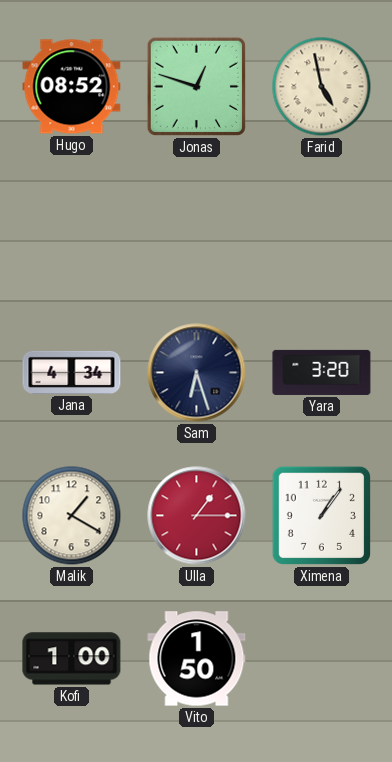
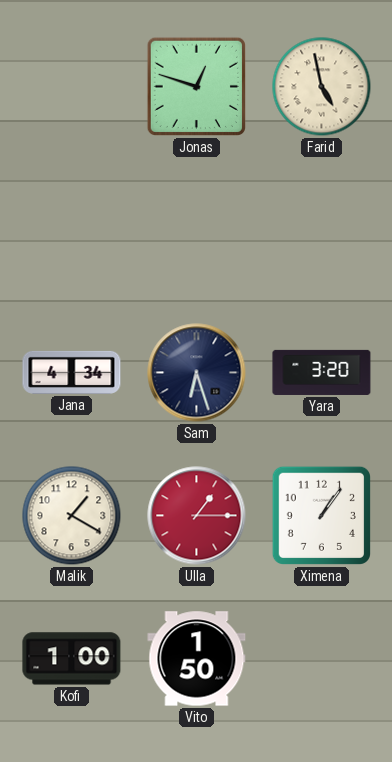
Hugo: 08:52 -> none (72, 87)
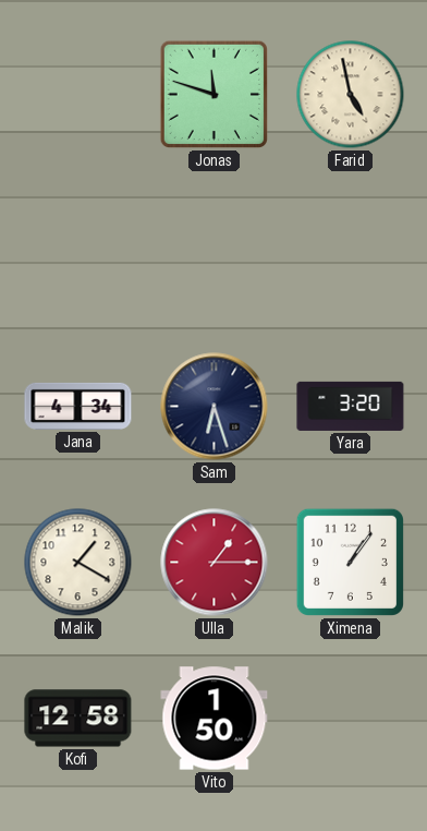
Jonas: 12:48 -> 11:48 (213, 94)
Kofi: 1:00 -> 12:58 (78, 719)
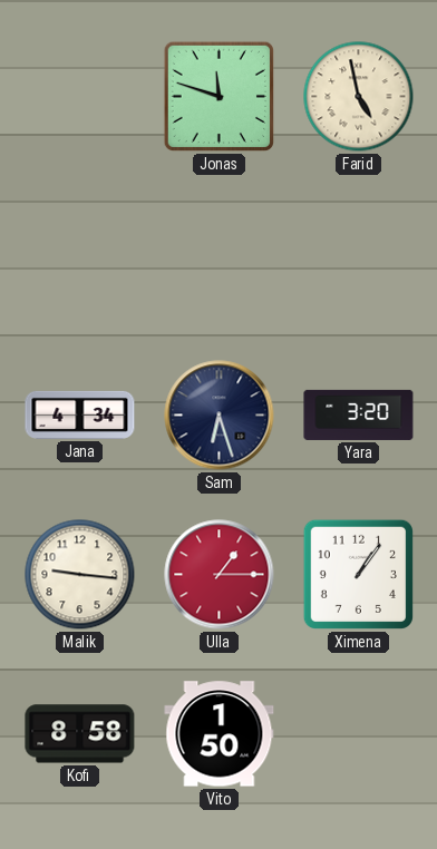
Malik: 1:20 -> 9:16 (80, 575)
Kofi: 12:58 -> 8:58 (80, 734)
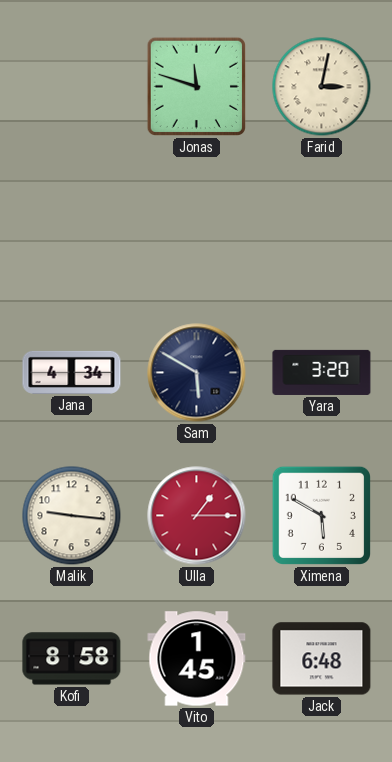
Farid: 4:58 -> 3:02 (322, 87)
Sam: 6:27 -> 5:50 (197, 373)
Ximena: 1:06 -> 5:50 (321, 515)
Vito: 1:50 -> 1:45 (197, 659)
Jack: none -> 6:48 (322, 659)
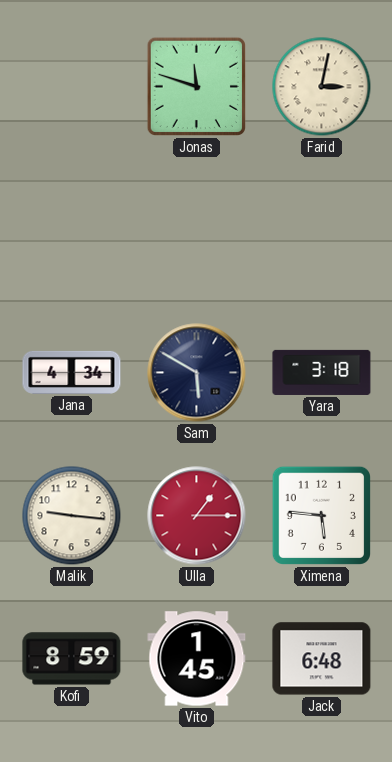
Yara: 3:20 -> 3:18 (322, 372)
Ximena: 5:50 -> 5:46 (321, 515)
Kofi: 8:58 -> 8:59 (72, 659)
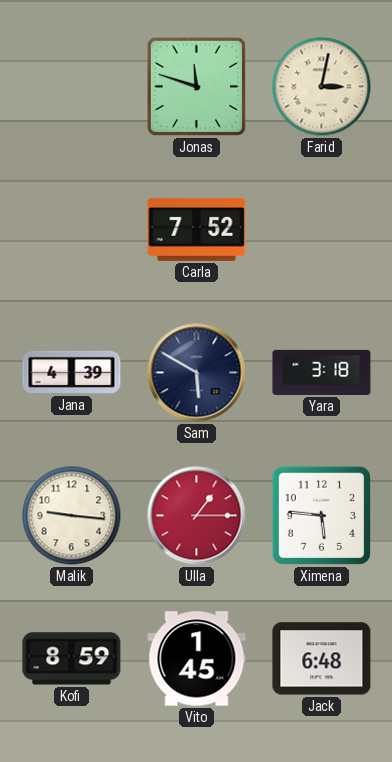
Carla: none -> 7:52 (197, 229)
Jana: 4:34 -> 4:39 (72, 372)
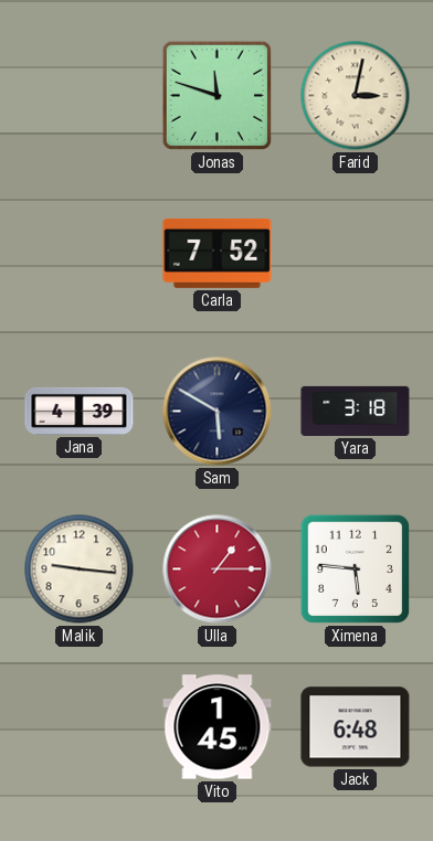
Kofi: 8:59 -> none (72, 659)
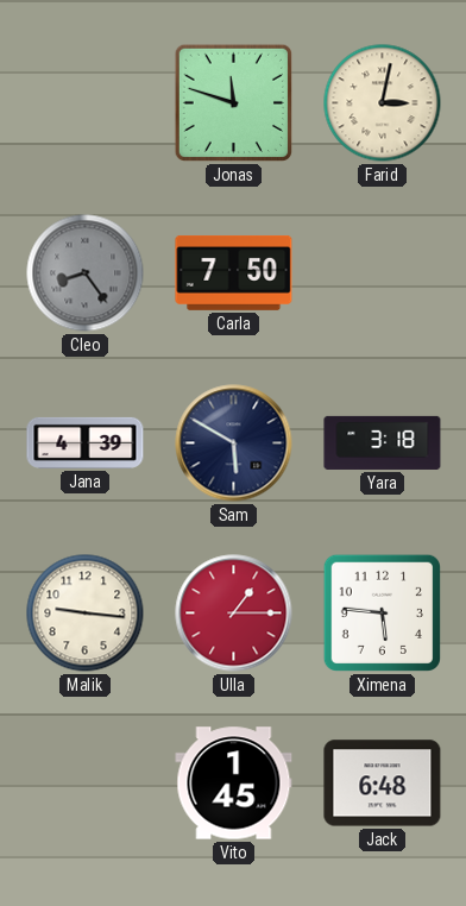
Cleo: none -> 8:24 (86, 273)
Carla: 7:52 -> 7:50 (234, 272)
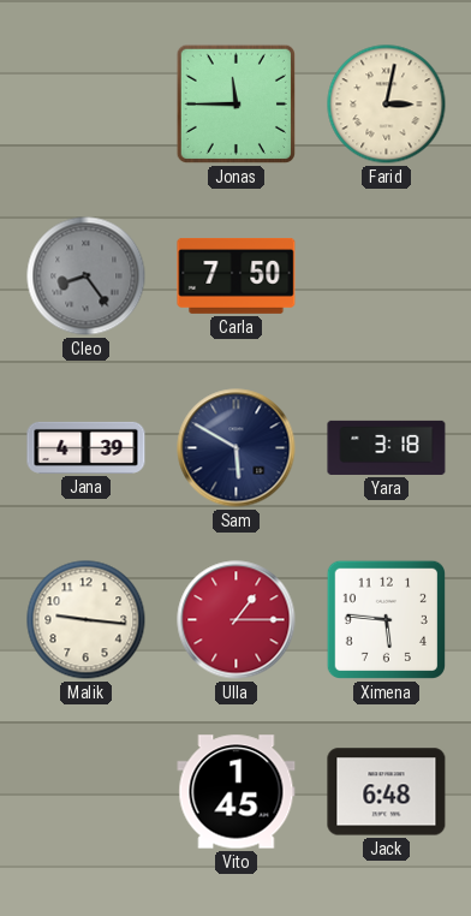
Jonas: 11:48 -> 11:45 (235, 103)
